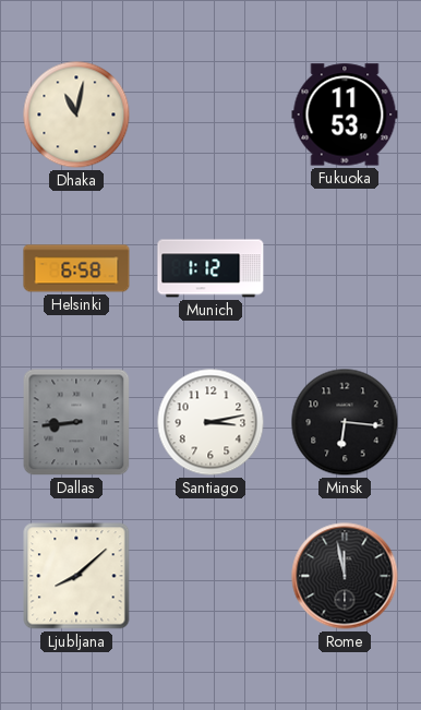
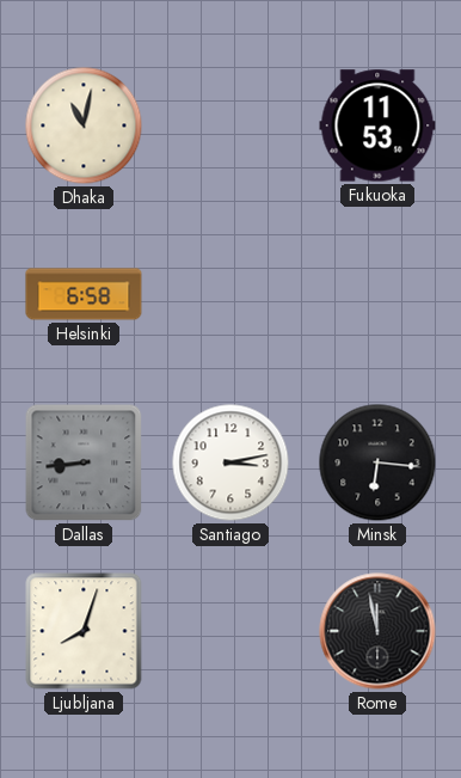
Munich: 1:12 -> none (211, 268)
Ljubljana: 8:08 -> 8:03 (84, 631)
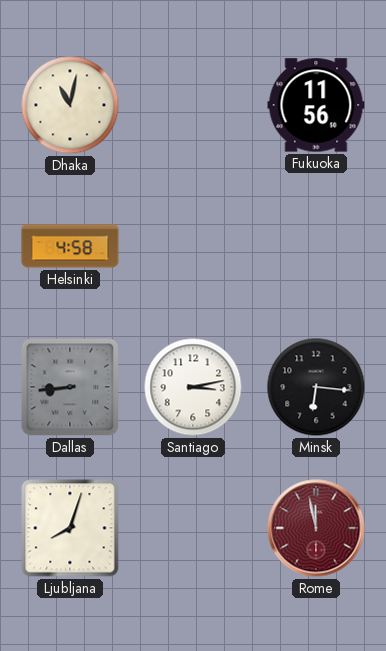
Fukuoka: 11:53 -> 11:56 (316, 105)
Helsinki: 6:58 -> 4:58 (70, 246)
Rome dial: black -> burgundy (316, 528)
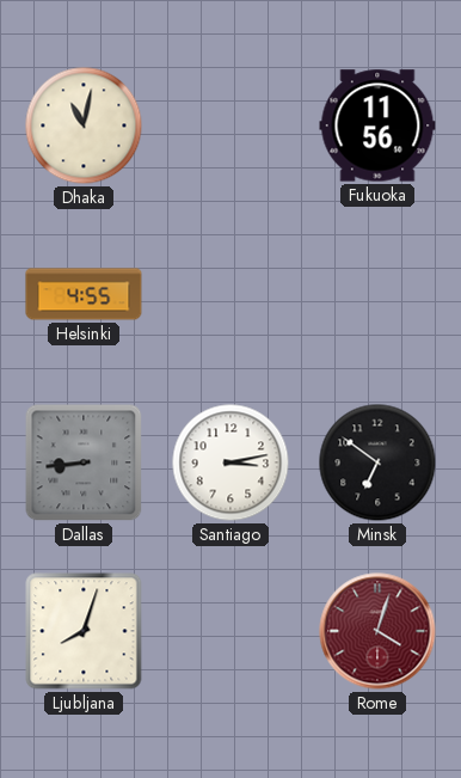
Helsinki: 4:58 -> 4:55 (84, 294)
Minsk: 6:16 -> 6:51 (377, 462)
Rome: 11:58 -> 4:03 (377, 631)
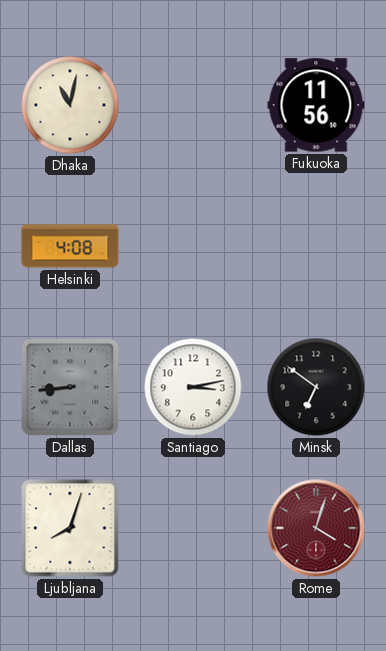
Helsinki: 4:55 -> 4:08 (70, 246)
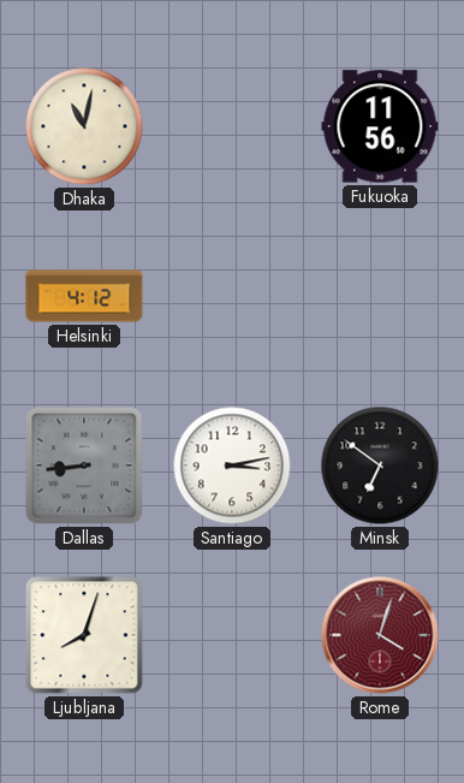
Helsinki: 4:08 -> 4:12 (84, 296)
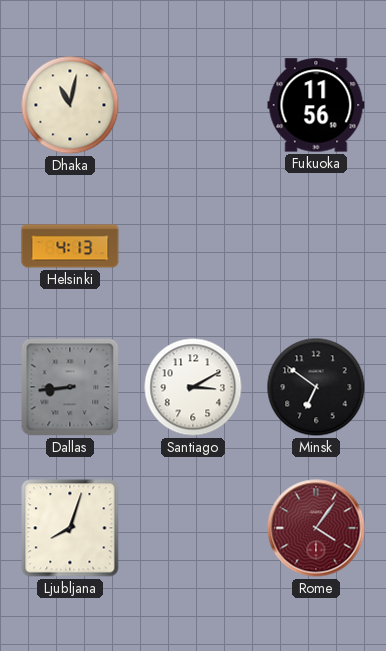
Helsinki: 4:12 -> 4:13 (70, 246)
Santiago: 3:13 -> 3:10 (193, 387)
Rome: 4:03 -> 4:06 (316, 528)
